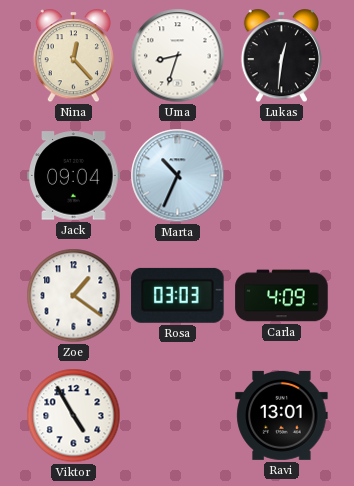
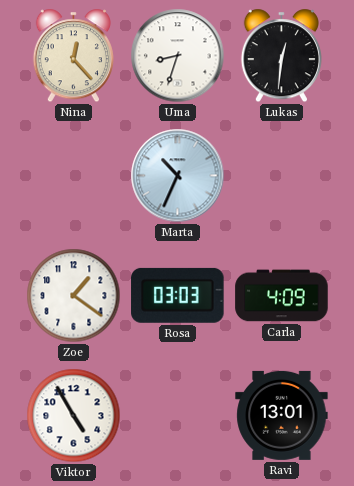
Jack: 09:04 -> none (74, 176)
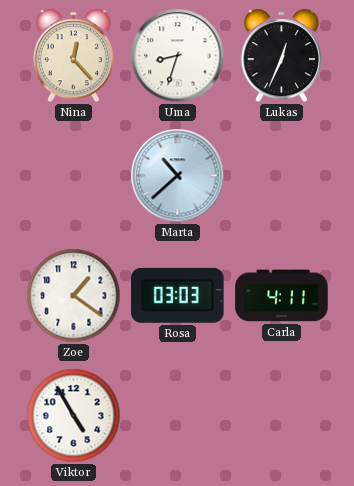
Lukas: 12:31 -> 12:34 (281, 56)
Marta: 10:34 -> 10:38 (178, 176)
Carla: 4:09 -> 4:11 (282, 296)
Ravi: 13:01 -> none (282, 415)
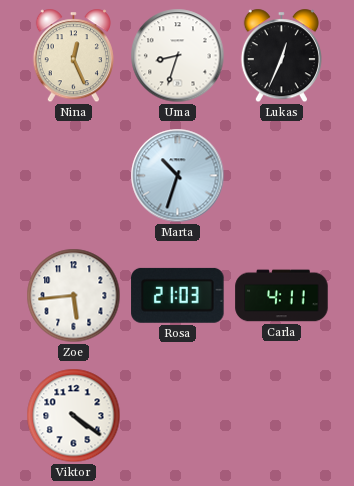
Nina: 12:23 -> 12:26 (73, 56)
Marta: 10:38 -> 10:33 (178, 176)
Zoe: 1:21 -> 5:44 (74, 296)
Rosa: 03:03 -> 21:03 (178, 295)
Viktor: 4:55 -> 4:21 (74, 416)
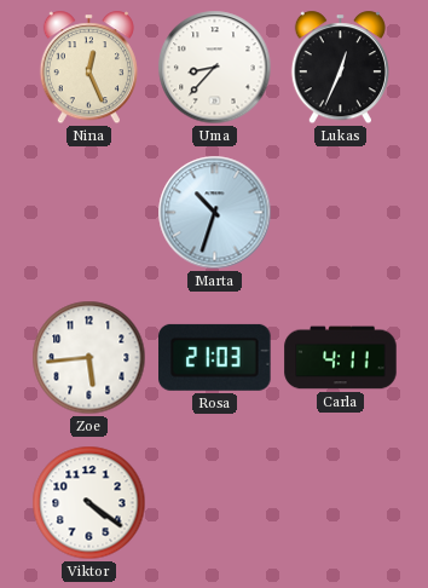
Uma: 8:33 -> 8:37 (215, 68)
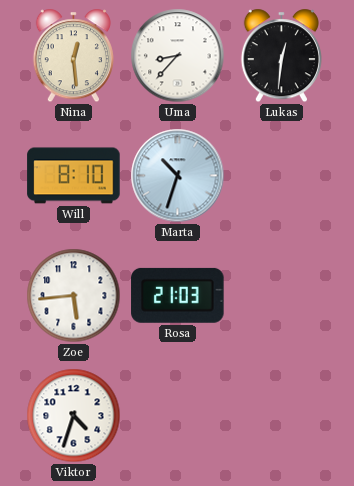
Nina: 12:26 -> 12:29 (73, 56)
Lukas: 12:34 -> 12:31 (281, 56)
Will: none -> 8:10 (74, 176)
Carla: 4:11 -> none (341, 358)
Viktor: 4:21 -> 4:33 (74, 416)
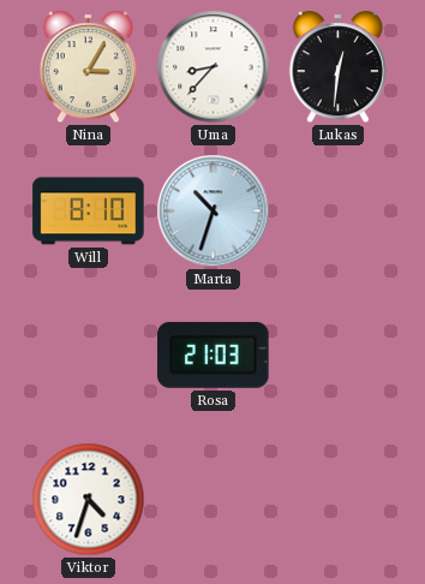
Nina: 12:29 -> 3:05 (88, 67)
Zoe: 5:44 -> none (74, 296)
